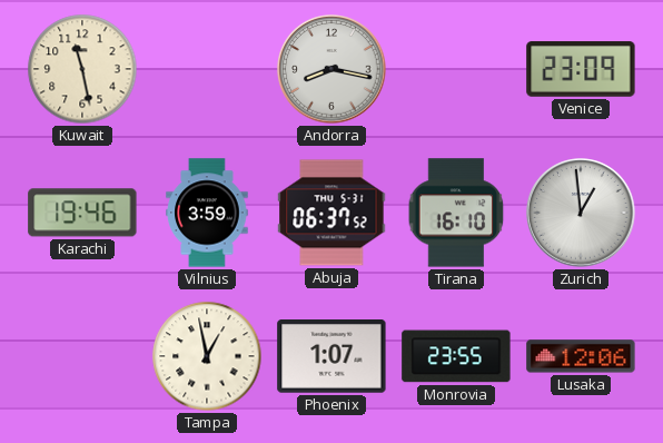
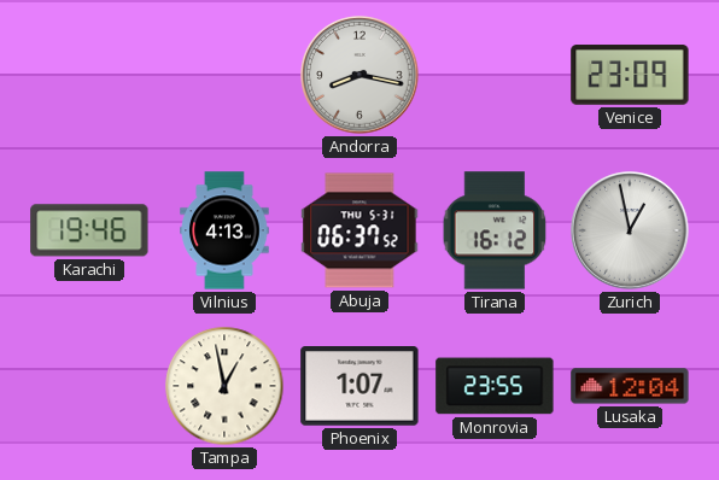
Kuwait: 11:28 -> none (82, 69)
Vilnius: 3:59 -> 4:13 (224, 230)
Tirana: 16:10 -> 16:12 (495, 230)
Zurich: 12:59 -> 12:58 (630, 230)
Lusaka: 12:06 -> 12:04 (630, 386)
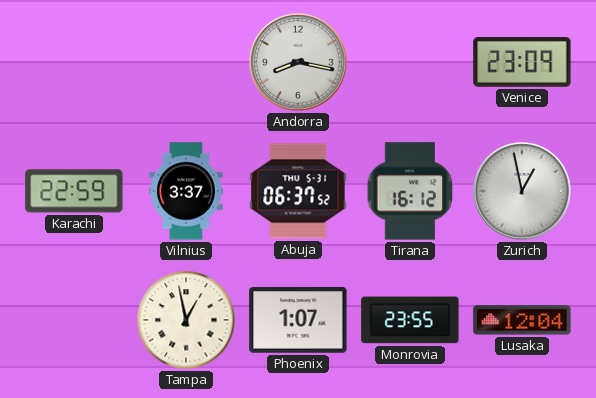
Karachi: 19:46 -> 22:59 (74, 191)
Vilnius: 4:13 -> 3:37 (186, 191)
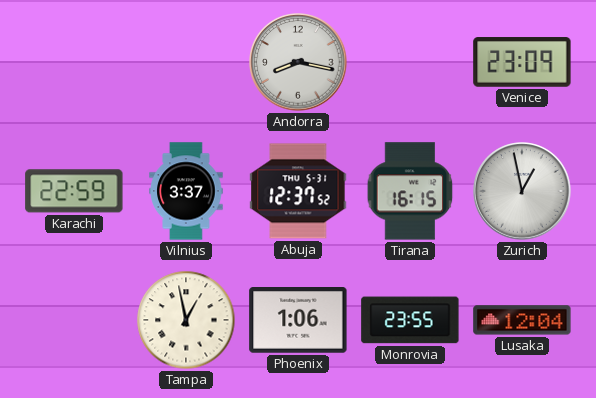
Abuja: 06:37 -> 12:37 (298, 191)
Tirana: 16:12 -> 16:15 (410, 191)
Phoenix: 1:07 -> 1:06 (298, 320)
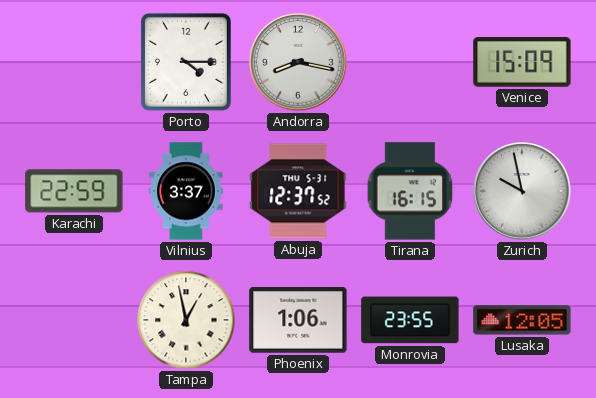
Porto: none -> 4:15 (186, 62)
Venice: 23:09 -> 15:09 (522, 62)
Zurich: 12:58 -> 9:58 (522, 191)
Lusaka: 12:04 -> 12:05 (522, 320)
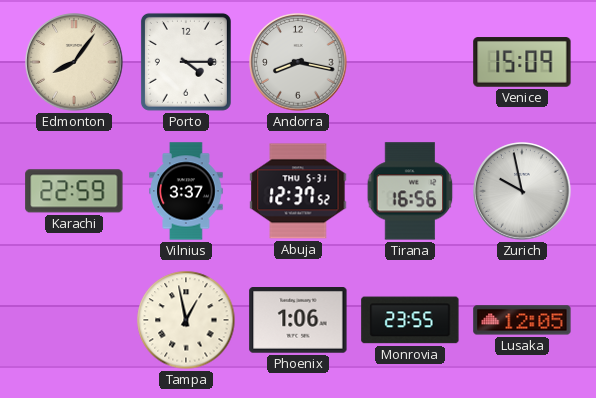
Edmonton: none -> 8:06 (74, 62)
Tirana: 16:15 -> 16:56 (410, 191)
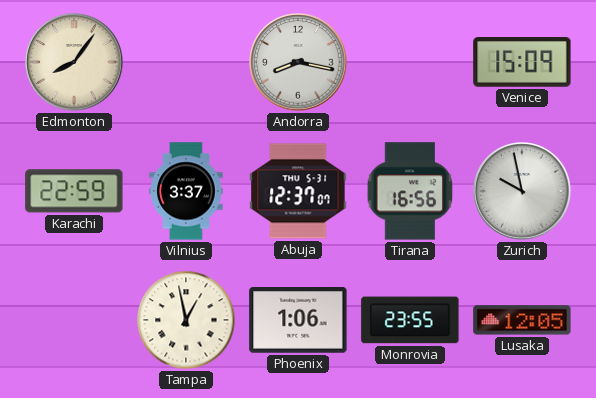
Porto: 4:15 -> none (186, 62)
Abuja: 12:37:52 -> 12:37:07 (298, 191)
